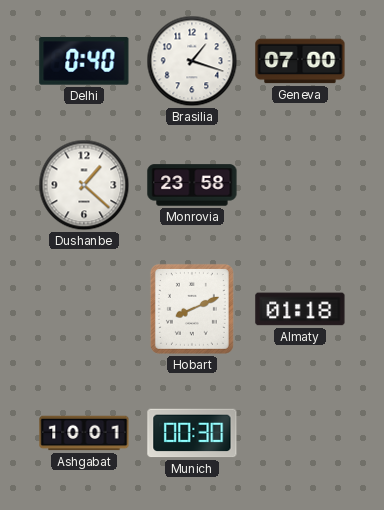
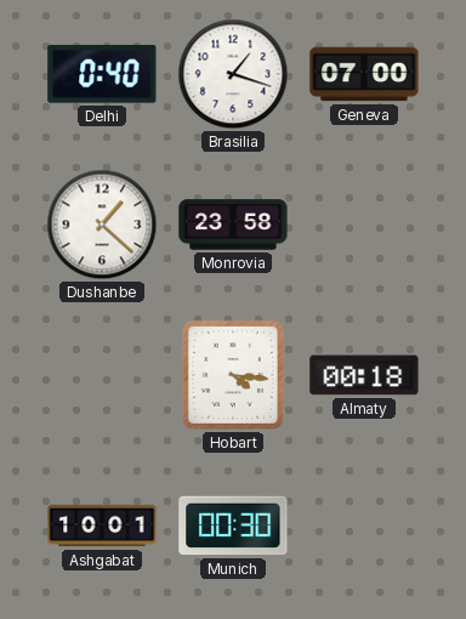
Hobart: 8:11 -> 4:16 (233, 375)
Almaty: 01:18 -> 00:18 (364, 375)
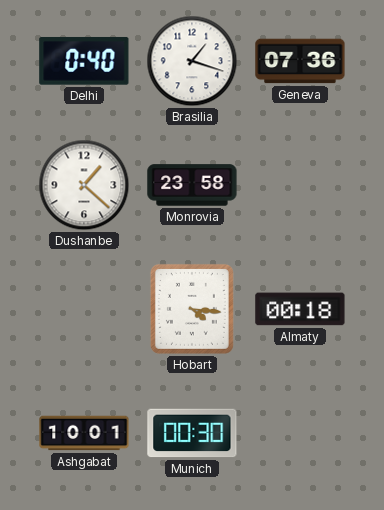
Geneva: 07:00 -> 07:36 (300, 61)
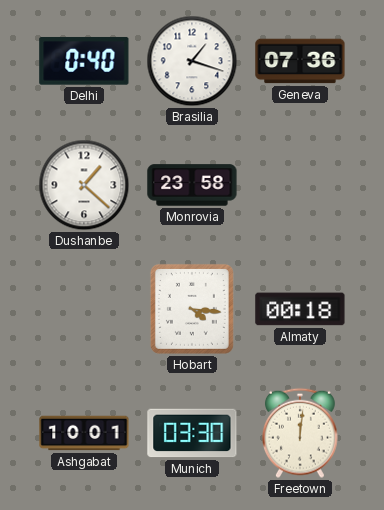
Munich: 00:30 -> 03:30 (192, 433)
Freetown: none -> 12:01 (301, 433)
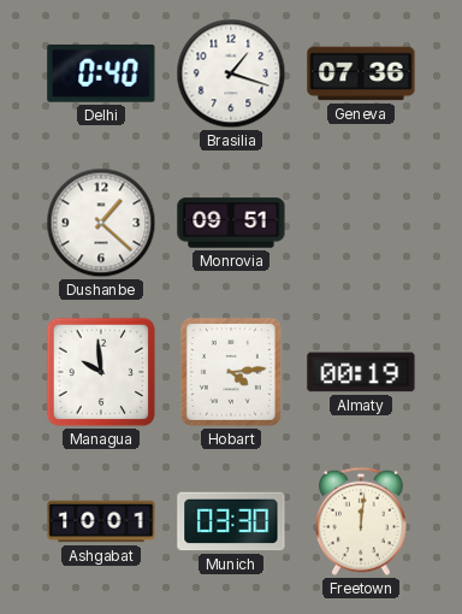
Monrovia: 23:58 -> 09:51 (231, 223)
Managua: none -> 9:59 (101, 372)
Hobart: 4:16 -> 4:14 (231, 372)
Almaty: 00:18 -> 00:19 (361, 372)
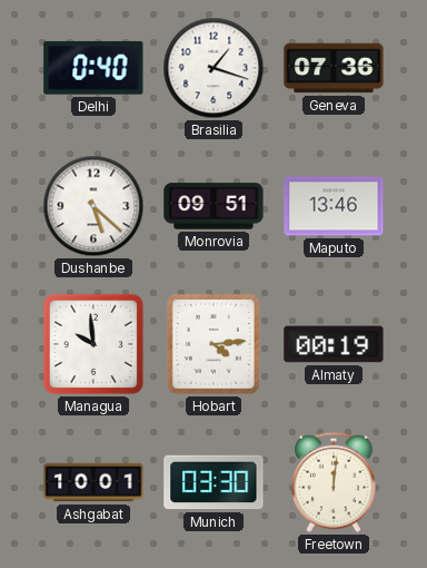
Dushanbe: 1:22 -> 5:22 (93, 206)
Maputo: none -> 13:46 (334, 206)
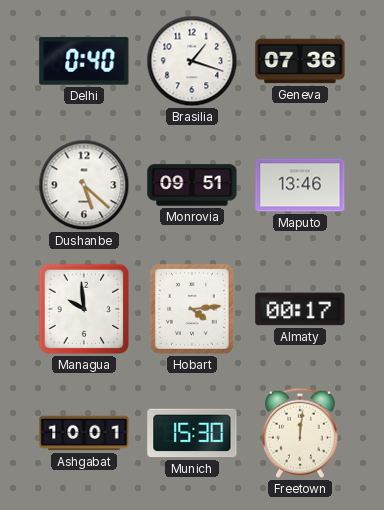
Almaty: 00:19 -> 00:17 (300, 309)
Munich: 03:30 -> 15:30 (192, 433)
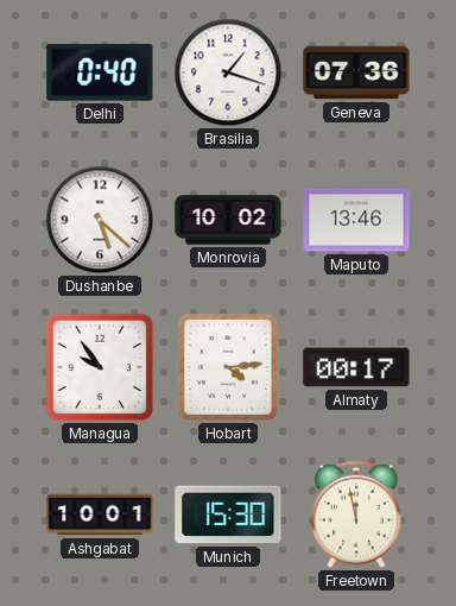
Monrovia: 09:51 -> 10:02 (228, 220)
Managua: 9:59 -> 9:54 (100, 367)
Freetown: 12:01 -> 11:58 (357, 515)
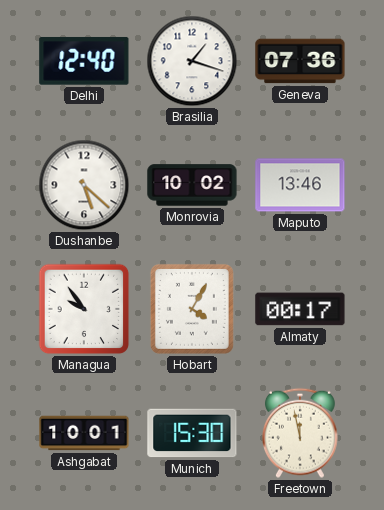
Delhi: 0:40 -> 12:40 (84, 61)
Hobart: 4:14 -> 4:05 (192, 309)
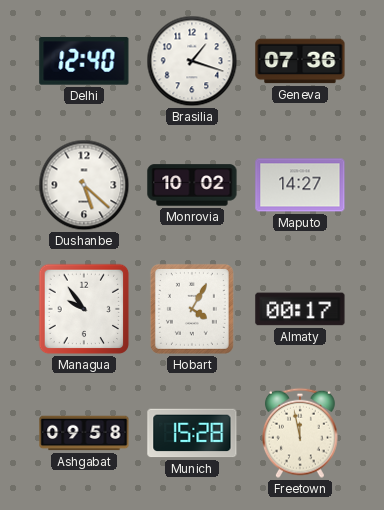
Maputo: 13:46 -> 14:27 (300, 185)
Ashgabat: 10:01 -> 09:58 (84, 433)
Munich: 15:30 -> 15:28 (192, 433)
